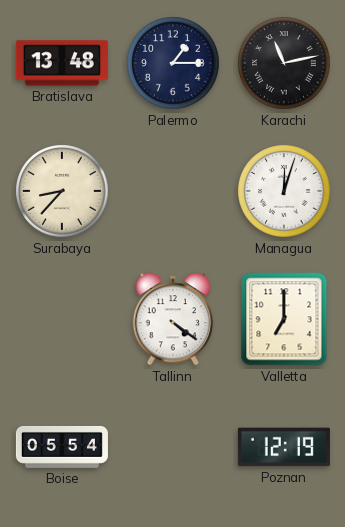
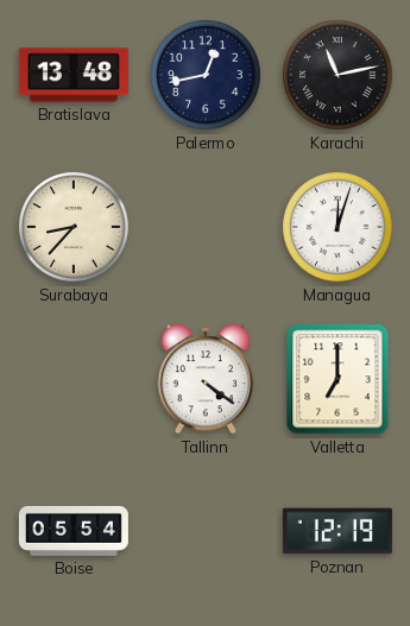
Palermo: 1:15 -> 12:43 (206, 75)
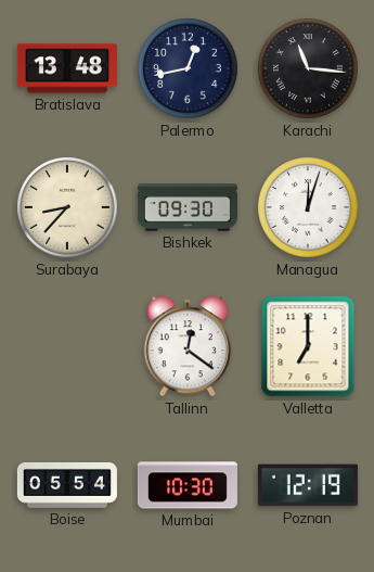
Karachi: 11:13 -> 11:16 (308, 68)
Bishkek: none -> 09:30 (188, 207)
Tallinn: 4:21 -> 12:21 (188, 346)
Mumbai: none -> 10:30 (188, 485)
